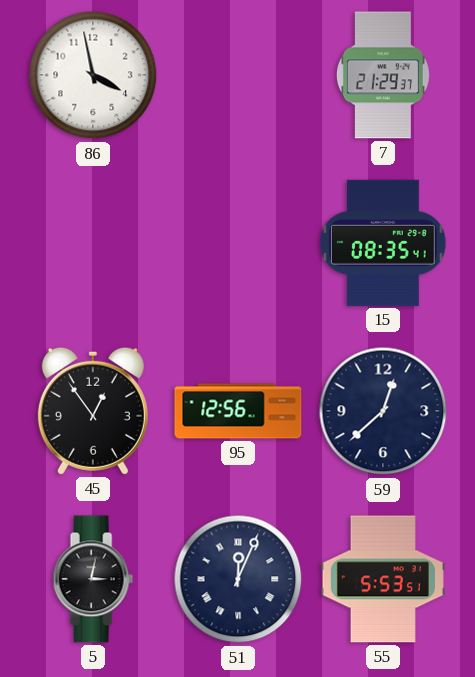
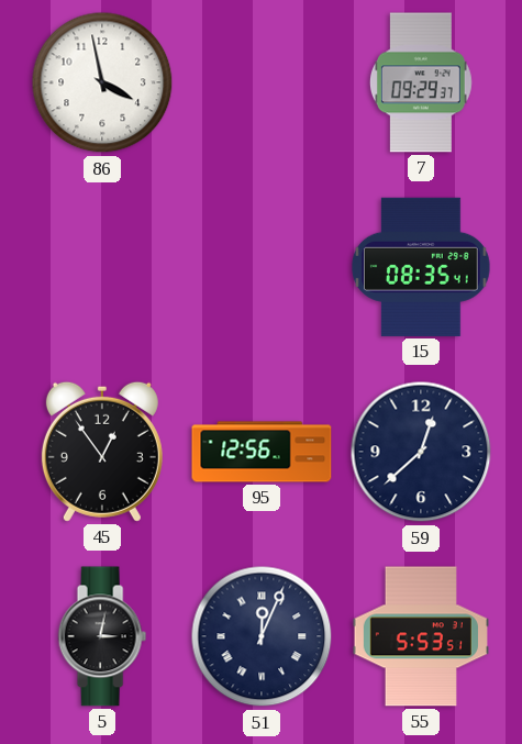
7: 21:29 -> 09:29 (421, 82)
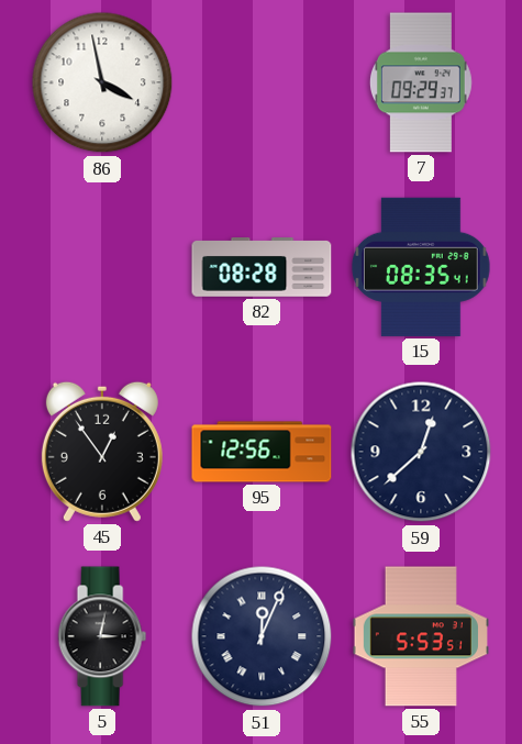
82: none -> 08:28 (262, 268)
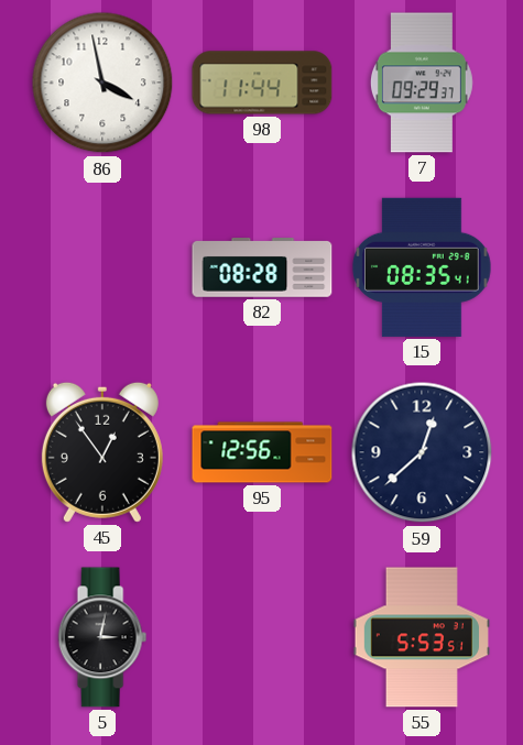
98: none -> 11:44 (262, 83)
51: 12:04 -> none (262, 636)
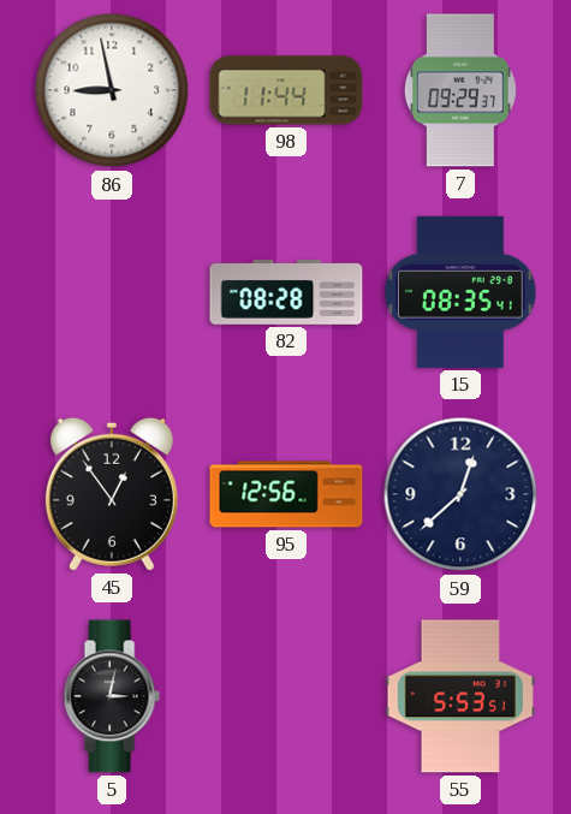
86: 3:58 -> 8:58 (112, 90)
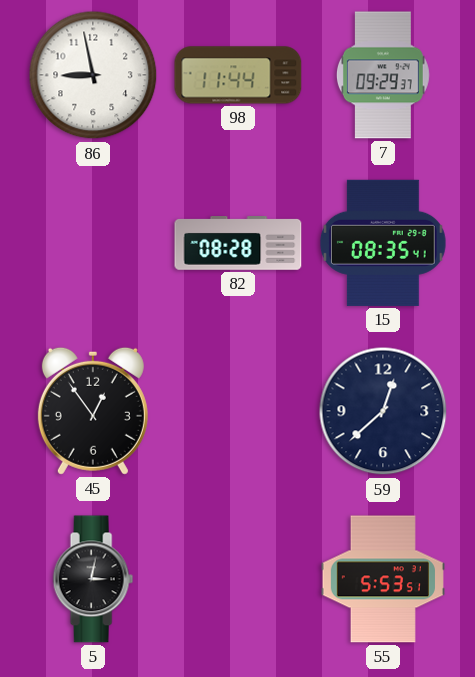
95: 12:56 -> none (286, 494)
